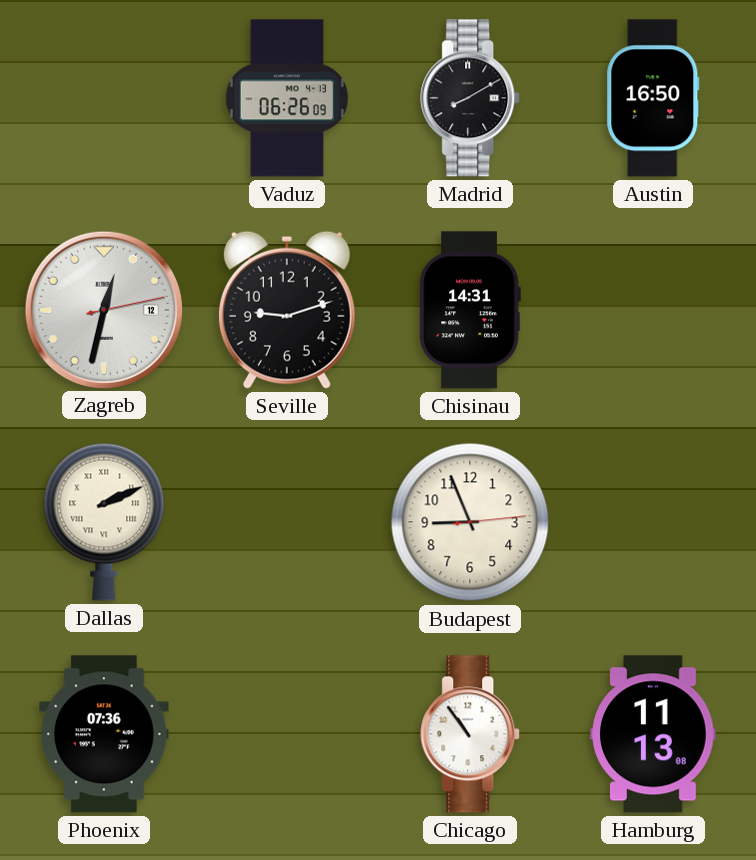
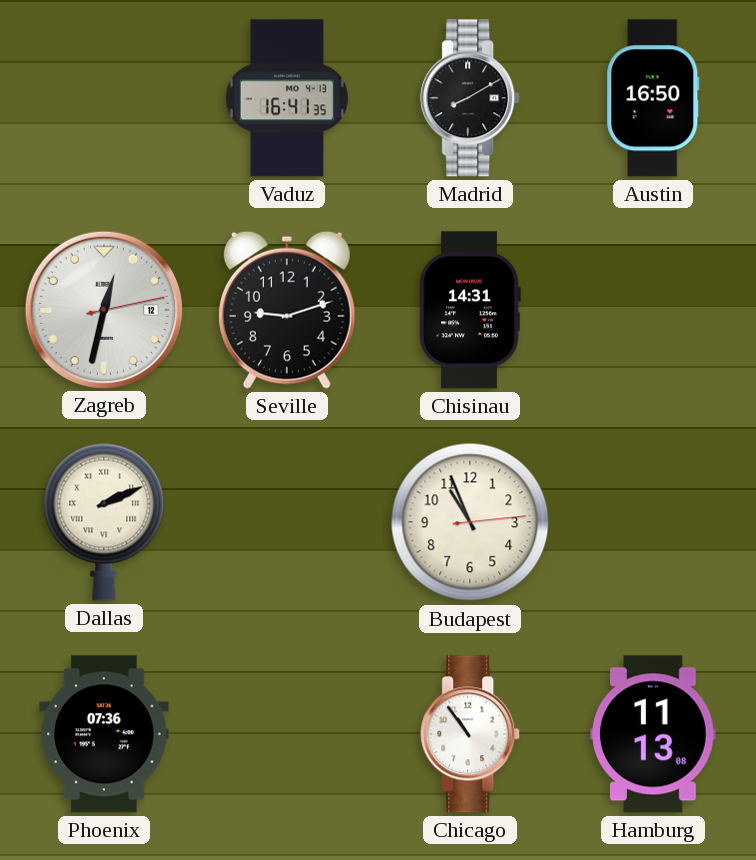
Vaduz: 06:26 -> 16:41 (287, 98)
Budapest: 8:56 -> 10:56 (470, 522)
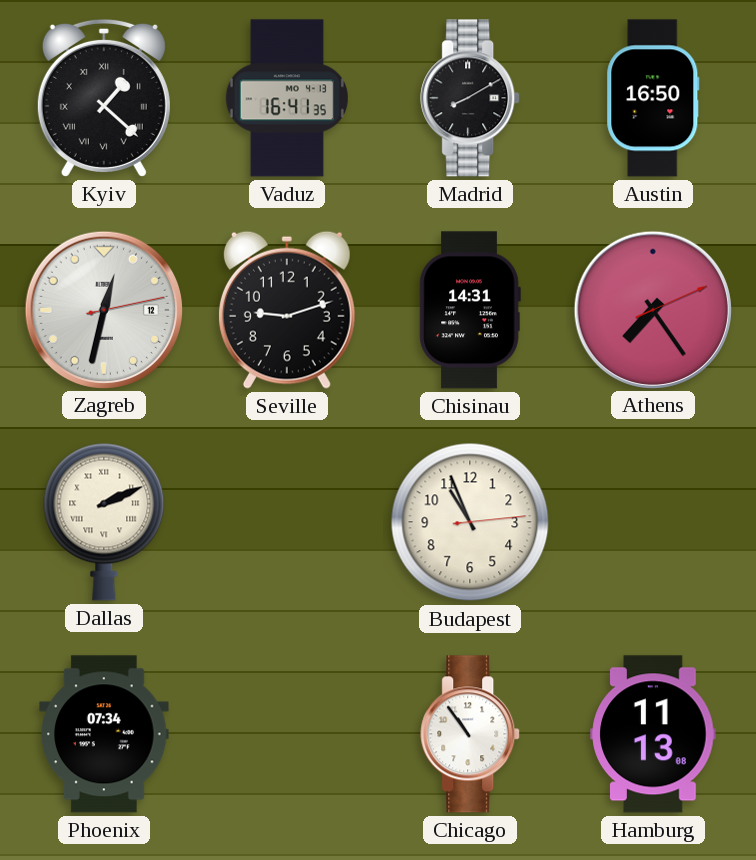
Kyiv: none -> 1:22 (104, 98)
Athens: none -> 7:24 (652, 309)
Phoenix: 07:36 -> 07:34 (104, 734)
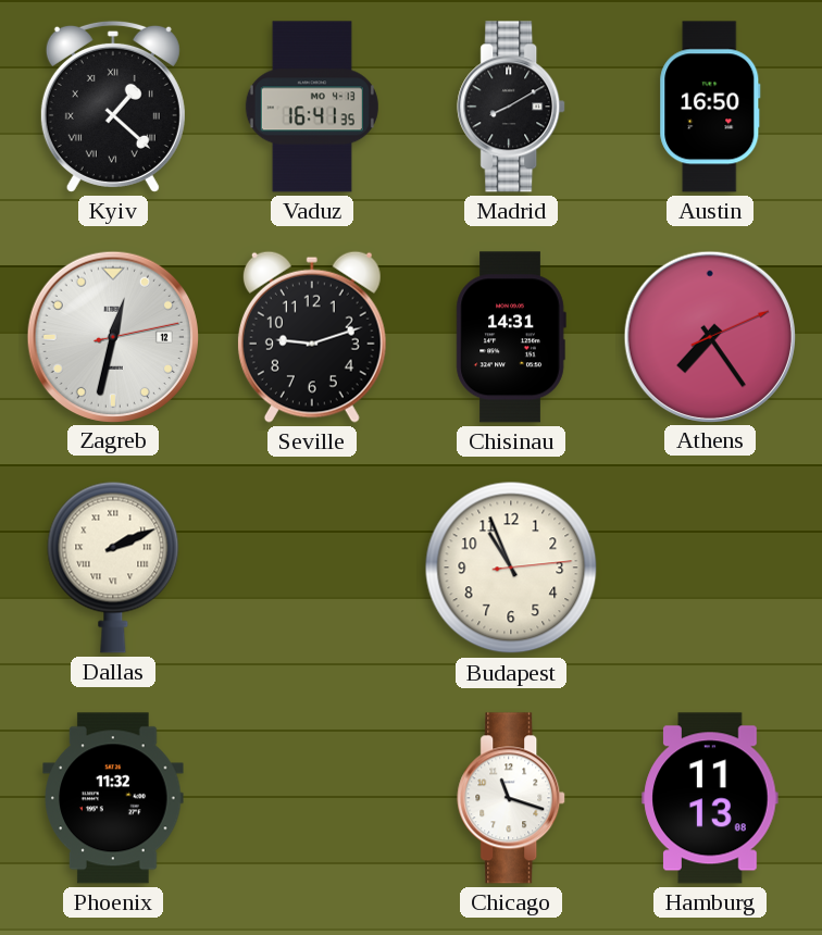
Phoenix: 07:34 -> 11:32 (113, 798)
Chicago: 10:54 -> 11:18 (512, 798)
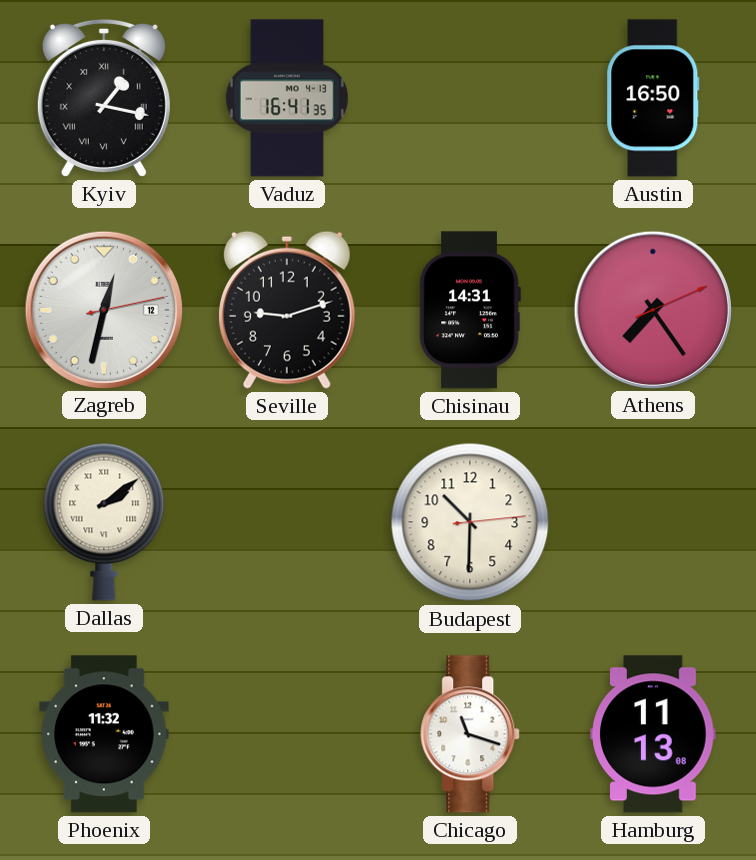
Kyiv: 1:22 -> 1:17 (104, 98)
Madrid: 8:10 -> none (512, 107)
Dallas: 2:11 -> 2:09 (104, 522)
Budapest: 10:56 -> 10:30 (470, 522)
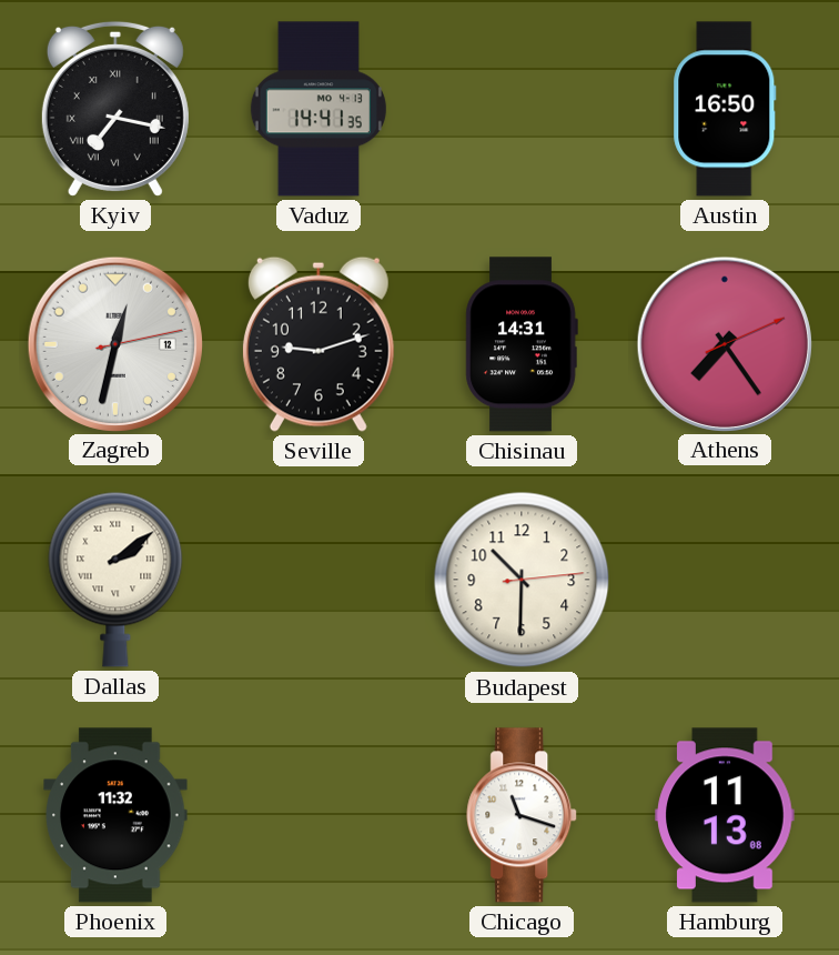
Kyiv: 1:17 -> 7:17 (115, 109)
Vaduz: 16:41 -> 14:41 (319, 109)
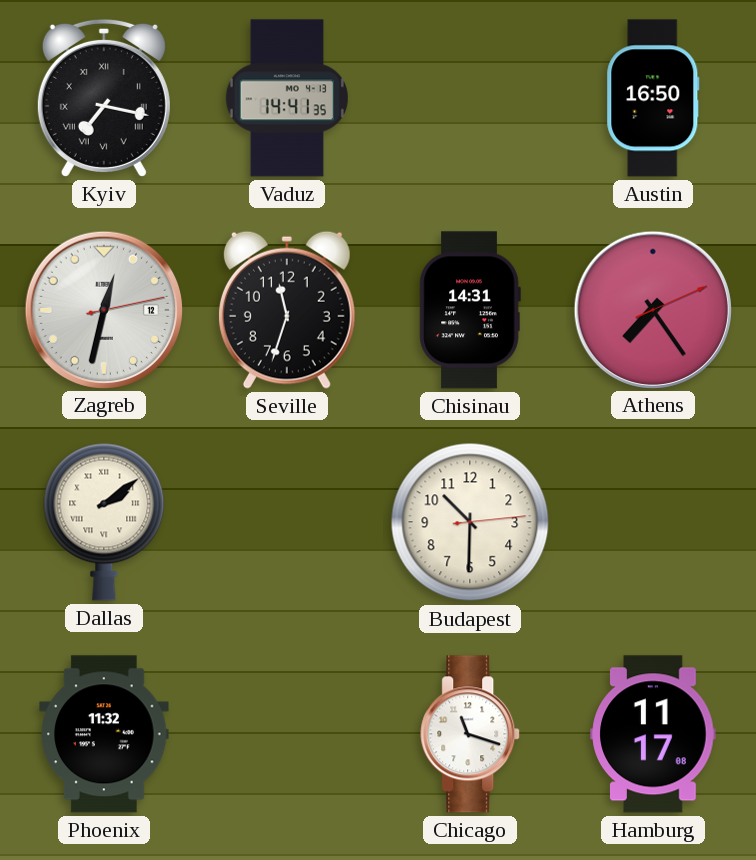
Seville: 9:12 -> 11:33 (287, 310)
Hamburg: 11:13 -> 11:17 (653, 734)
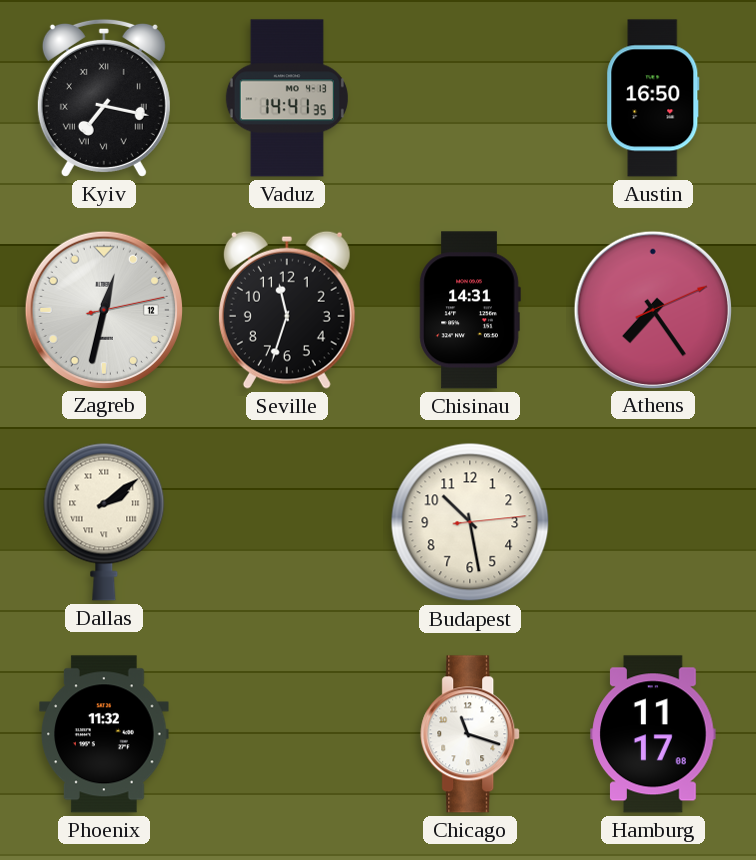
Budapest: 10:30 -> 10:28 (470, 522)
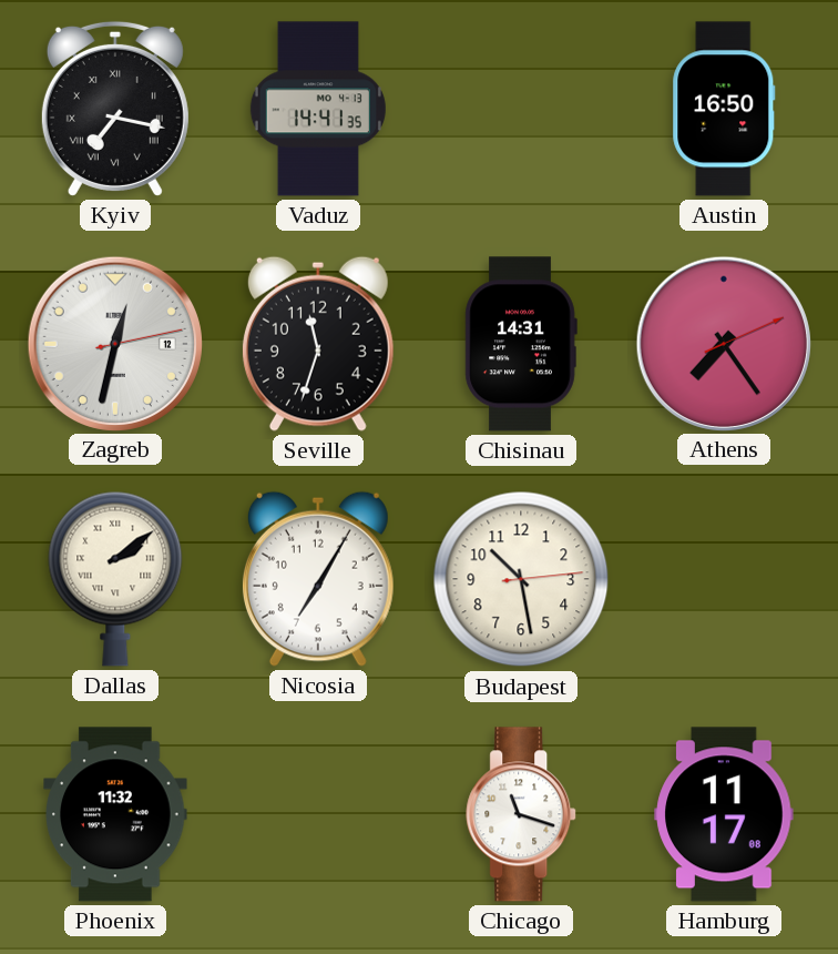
Nicosia: none -> 7:05 (318, 579)
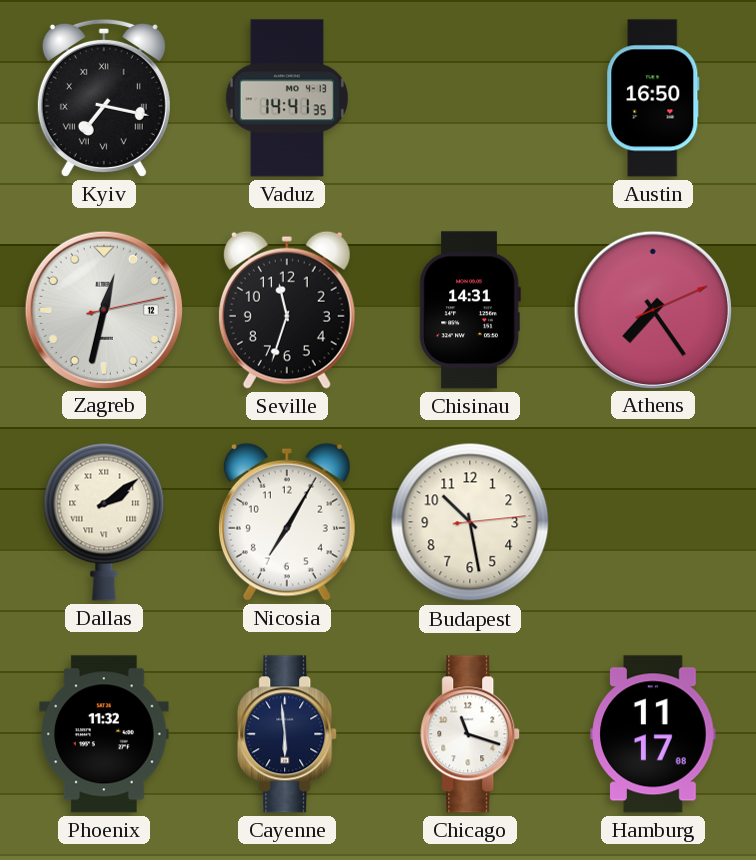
Cayenne: none -> 5:59 (288, 734)
